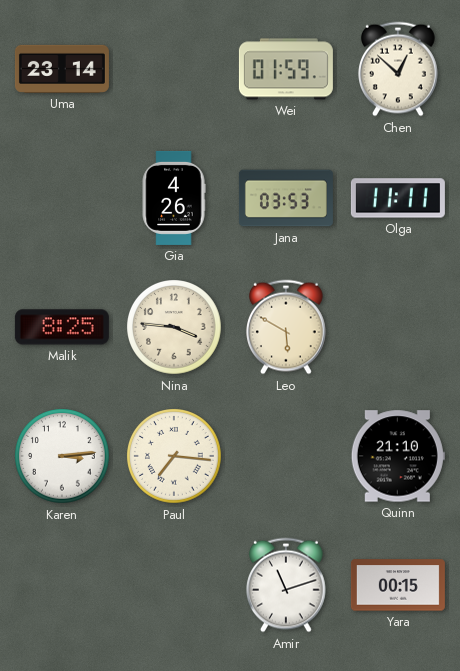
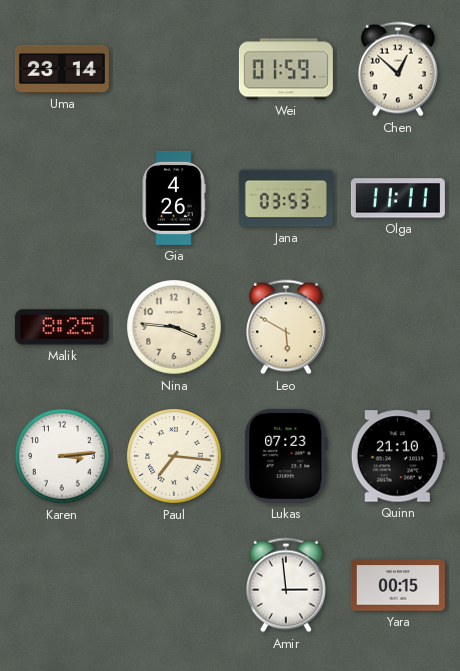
Lukas: none -> 07:23 (286, 456)
Amir: 11:12 -> 2:59 (287, 585)
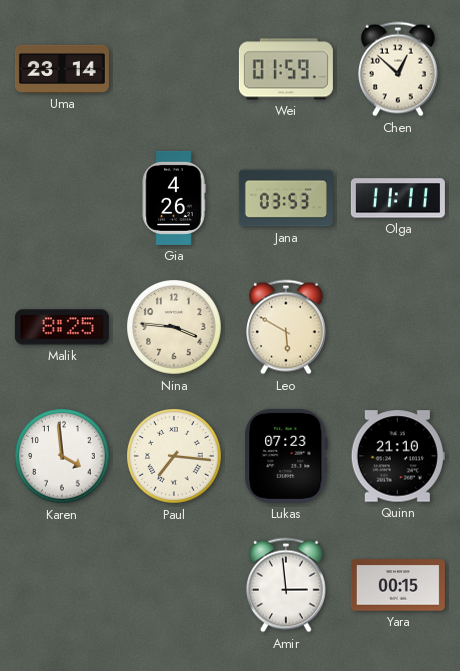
Karen: 3:14 -> 3:59 (63, 457)
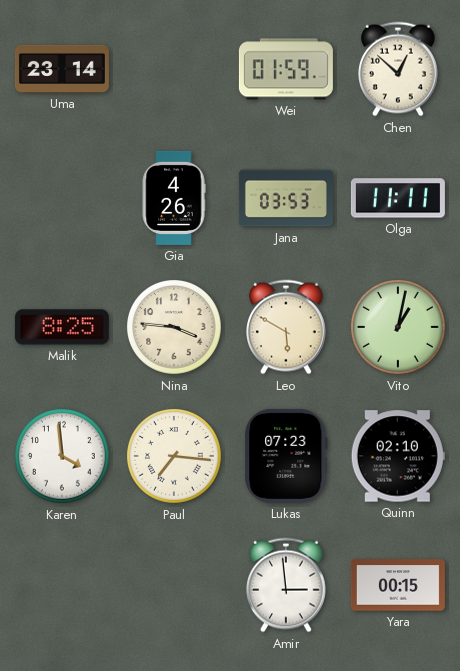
Vito: none -> 1:02 (399, 328)
Quinn: 21:10 -> 02:10 (398, 456)
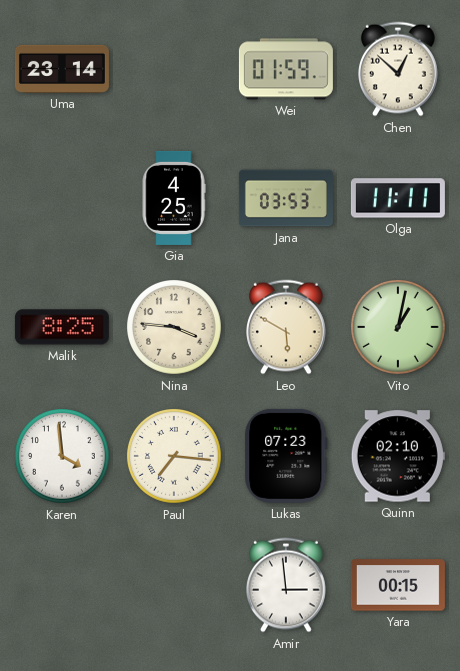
Gia: 4:26 -> 4:25 (174, 198)
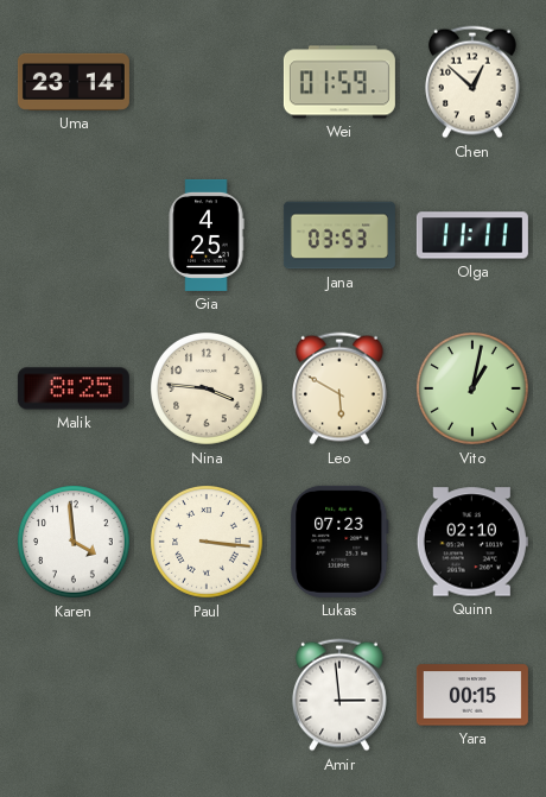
Paul: 7:16 -> 3:16 (208, 543)
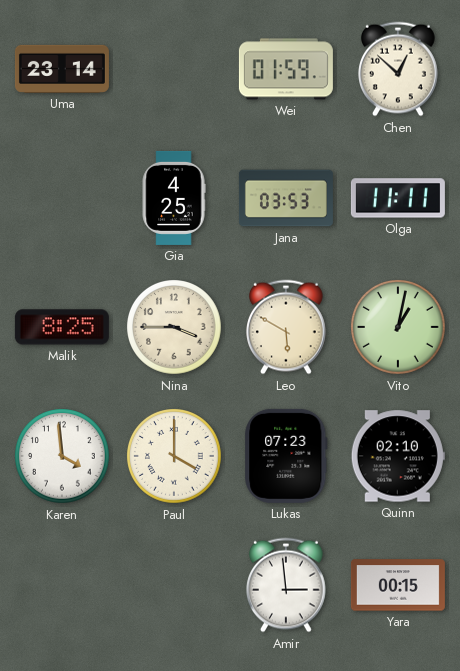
Nina: 3:46 -> 3:45 (175, 328)
Paul: 3:16 -> 4:00 (175, 457)
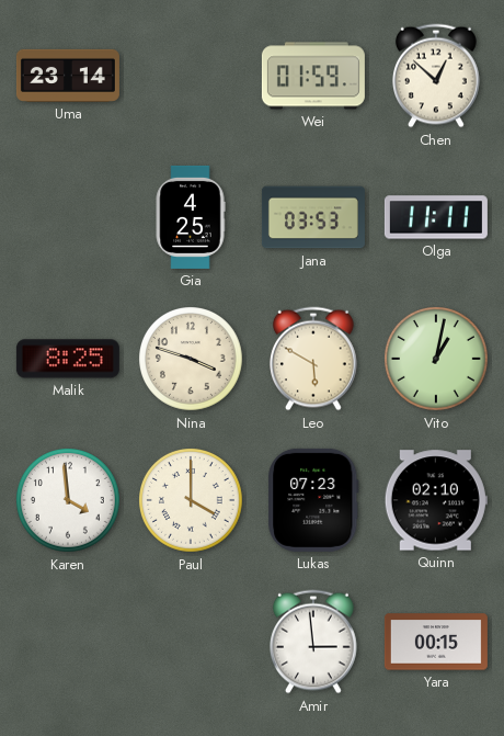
Nina: 3:45 -> 3:48 (192, 360)
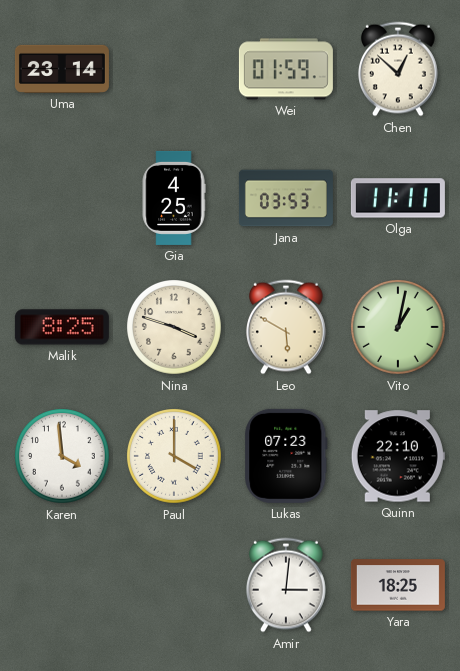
Quinn: 02:10 -> 22:10 (398, 456)
Amir: 2:59 -> 3:01 (287, 585)
Yara: 00:15 -> 18:25 (398, 585)
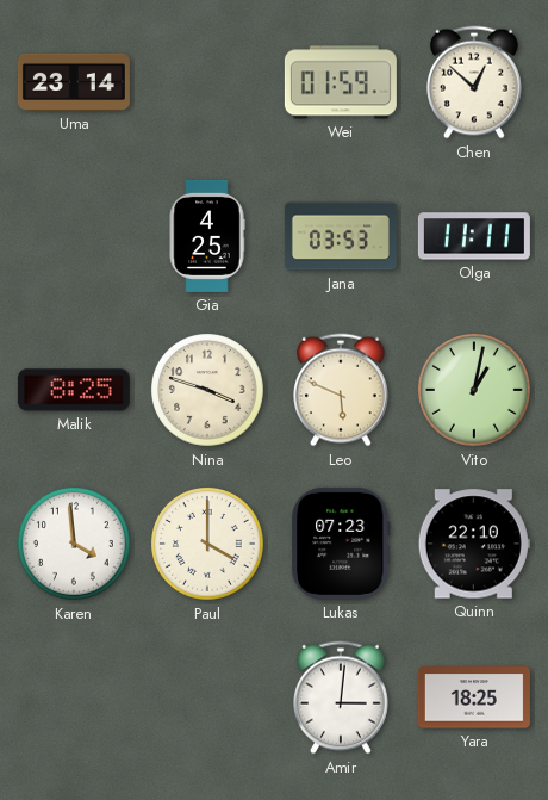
Leo: 5:50 -> 5:49 (342, 390)
